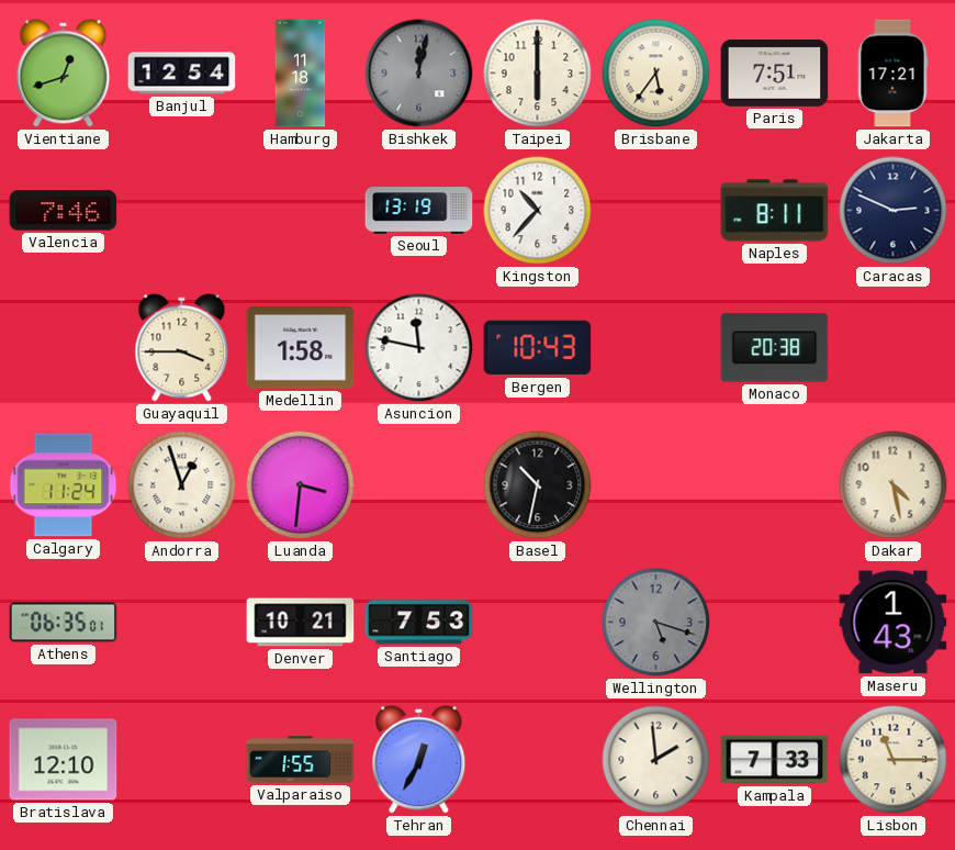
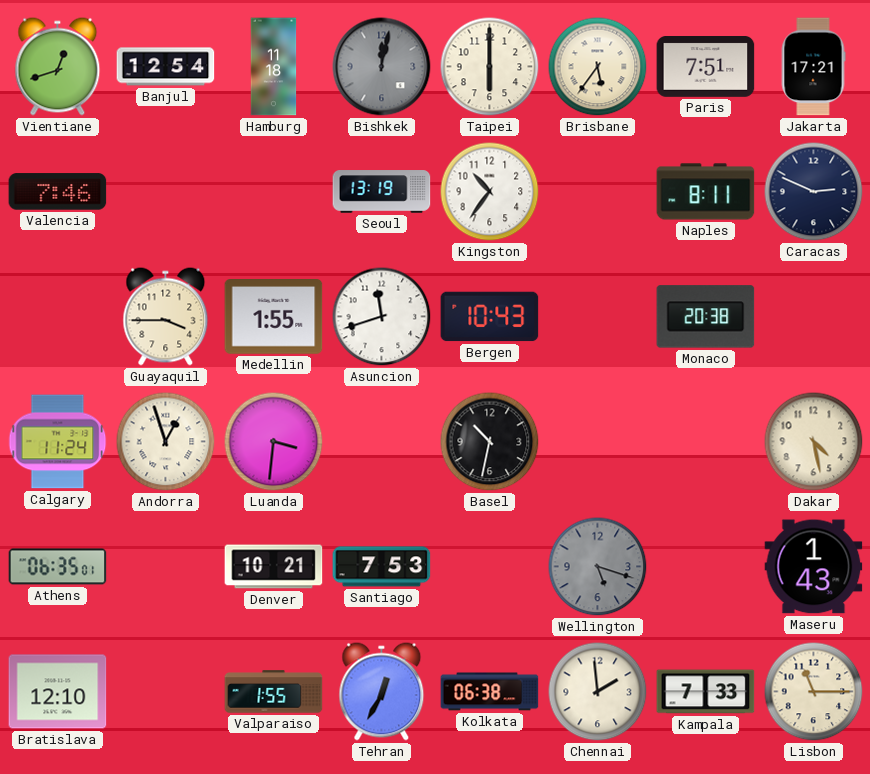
Kingston: 10:37 -> 10:36 (490, 192)
Medellin: 1:58 -> 1:55 (274, 317)
Asuncion: 11:47 -> 11:42 (382, 317)
Kolkata: none -> 06:38 (490, 692)
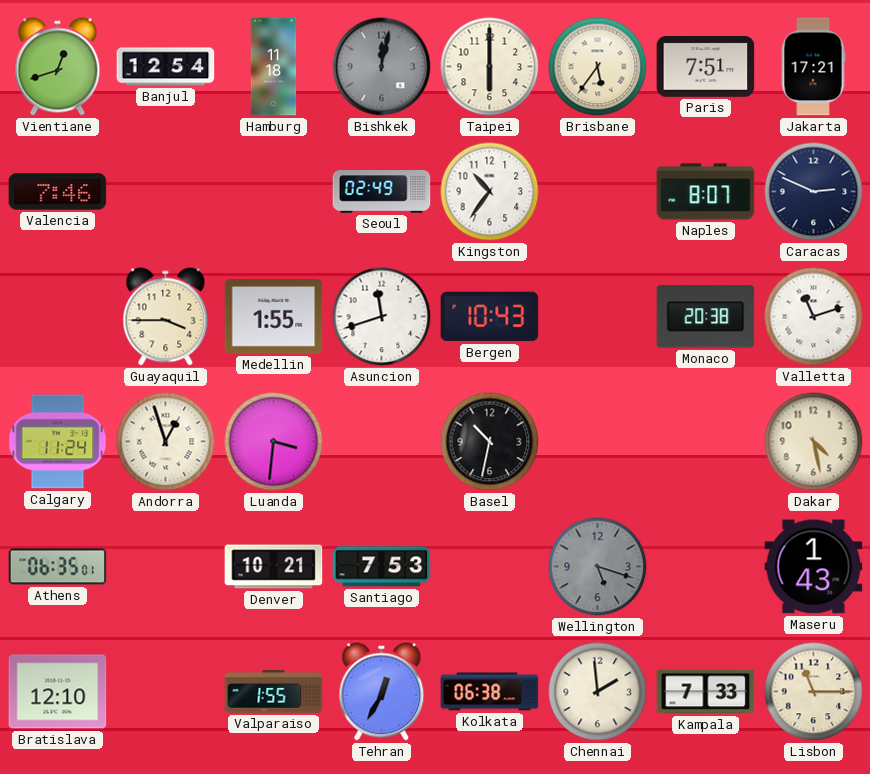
Seoul: 13:19 -> 02:49 (382, 192)
Naples: 8:11 -> 8:07 (706, 192)
Valletta: none -> 11:12 (814, 317)
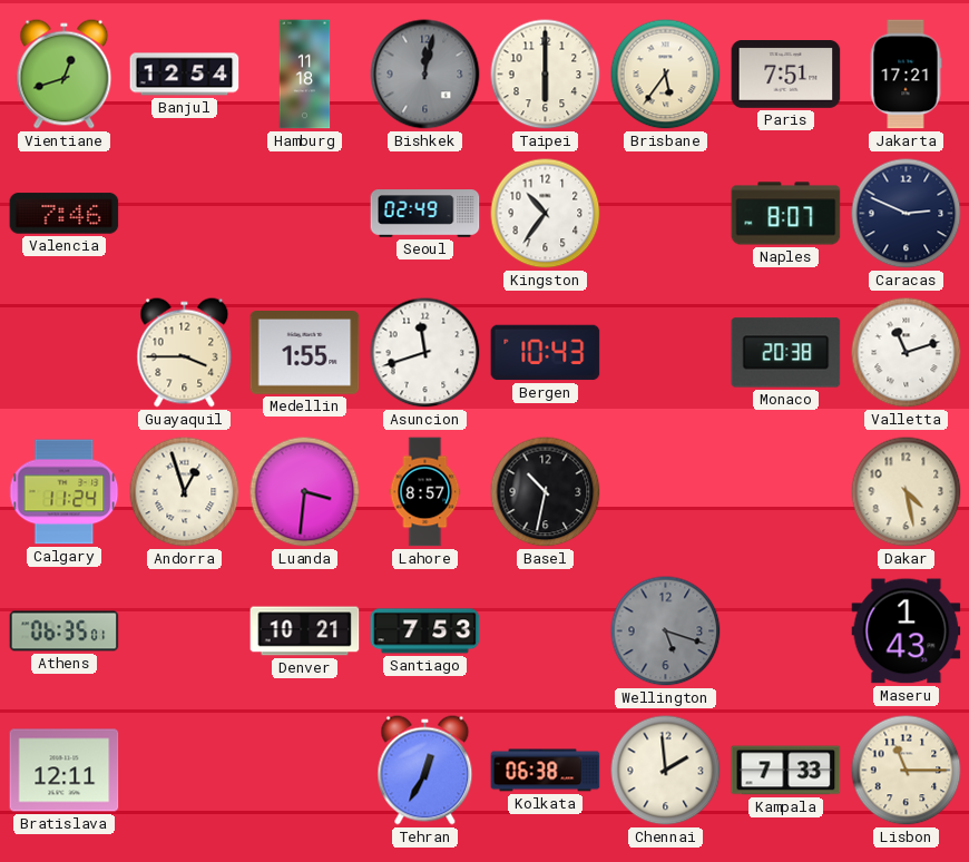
Lahore: none -> 8:57 (425, 492)
Bratislava: 12:10 -> 12:11 (65, 771)
Valparaiso: 1:55 -> none (274, 692)
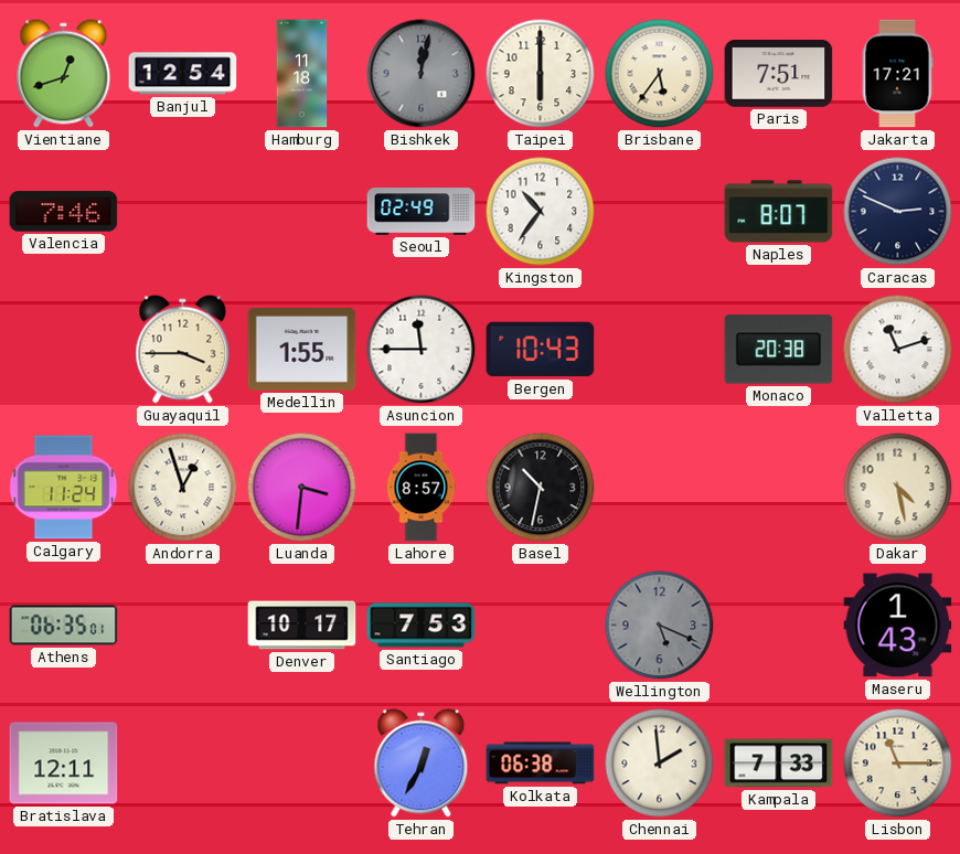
Asuncion: 11:42 -> 11:45 (422, 350)
Denver: 10:21 -> 10:17 (302, 626)
Wellington: 5:18 -> 5:19 (660, 626)
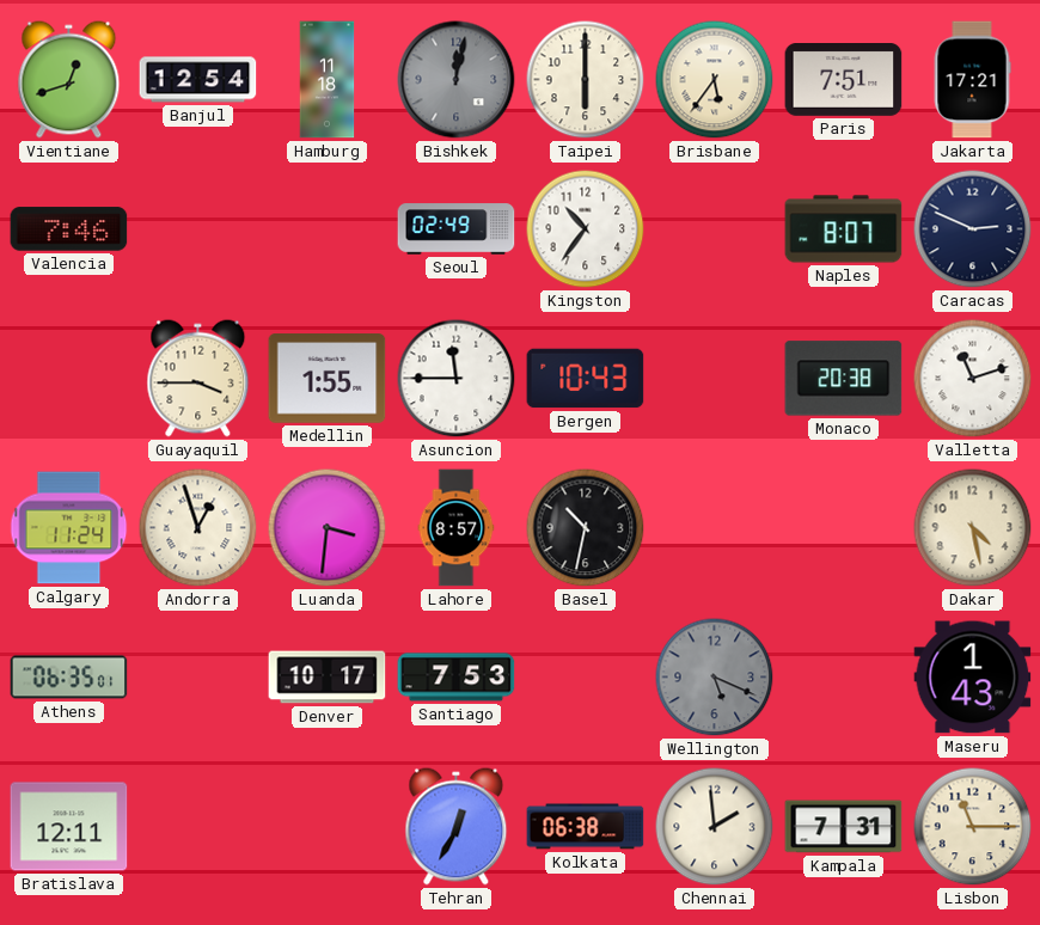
Kampala: 7:33 -> 7:31 (844, 827)
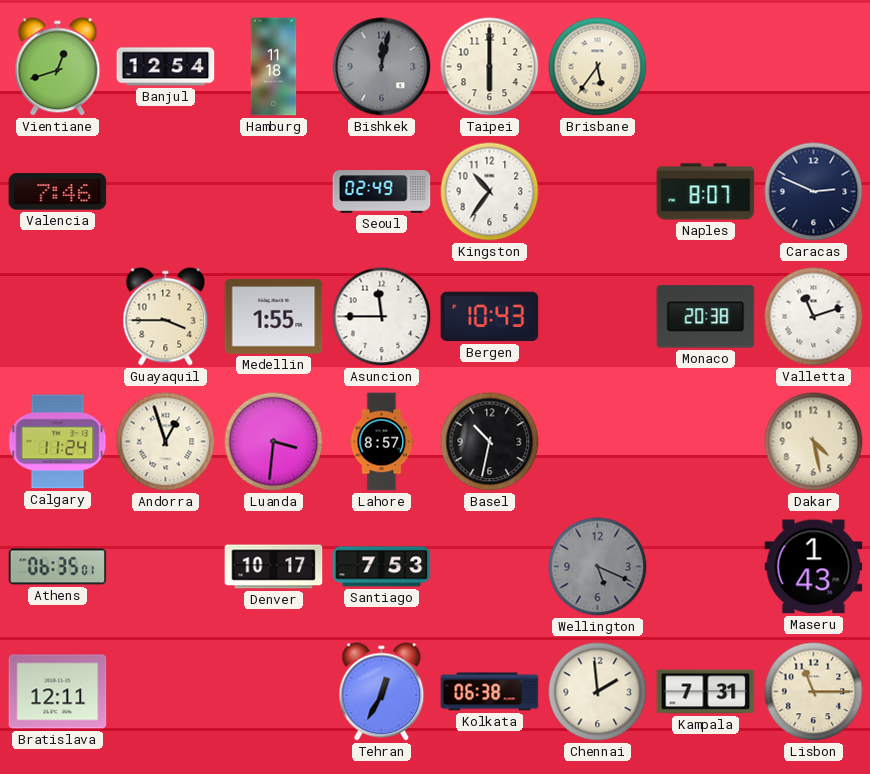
Paris: 7:51 -> none (844, 80)
Jakarta: 17:21 -> none (972, 80)
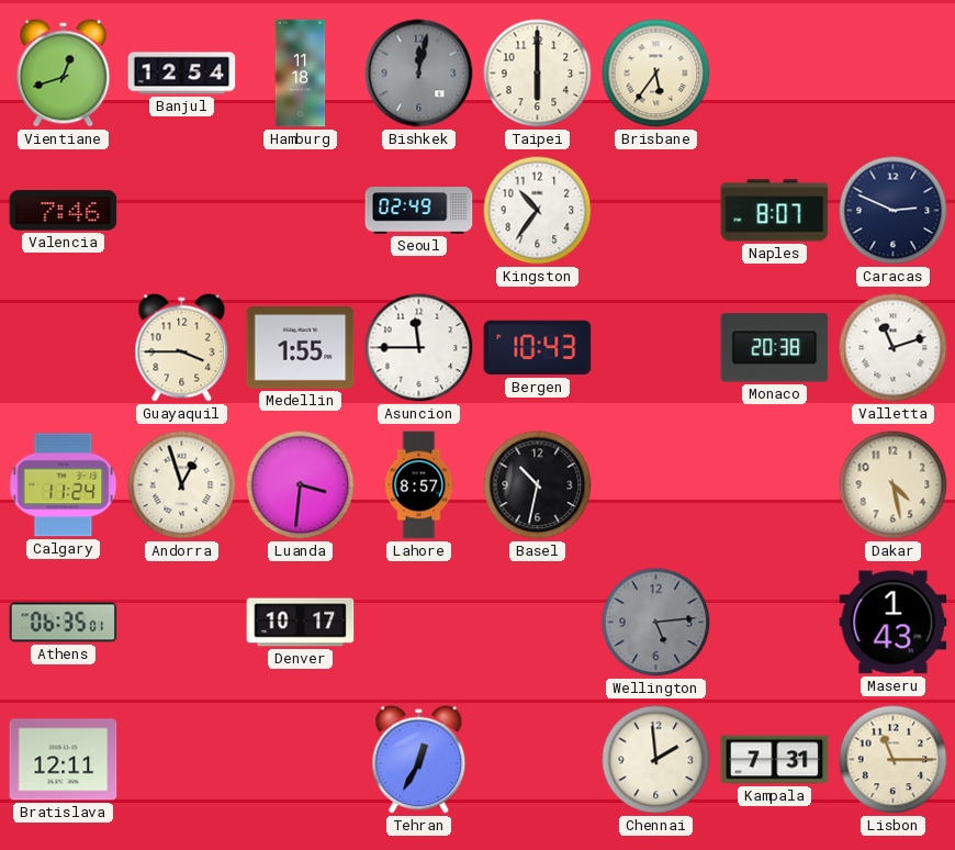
Santiago: 7:53 -> none (382, 567)
Wellington: 5:19 -> 5:14 (656, 623)
Kolkata: 06:38 -> none (490, 692)
